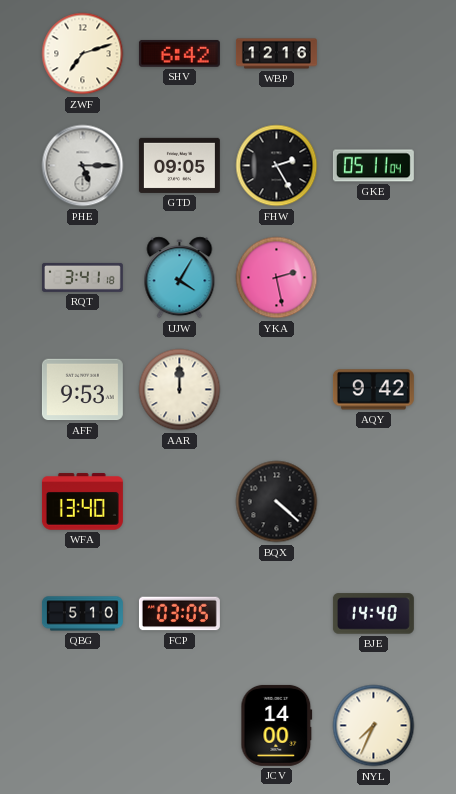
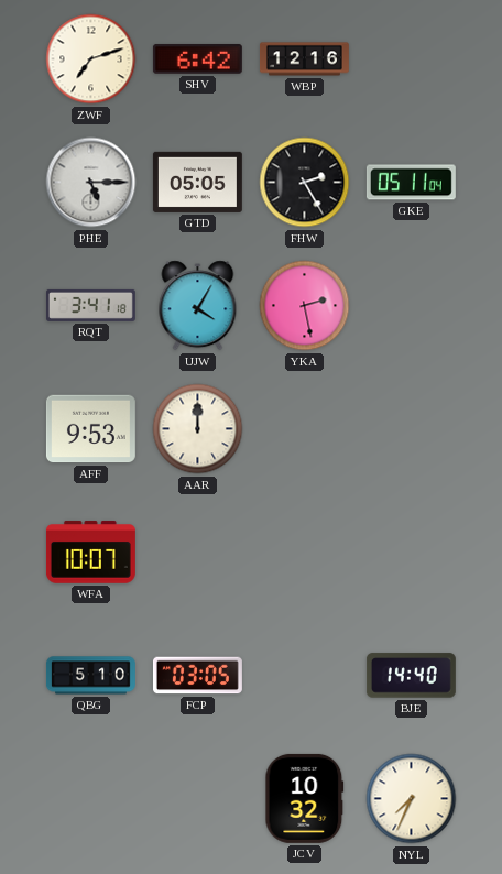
GTD: 09:05 -> 05:05 (197, 182)
AQY: 9:42 -> none (373, 390)
WFA: 13:40 -> 10:07 (90, 553)
BQX: 4:22 -> none (277, 502)
JCV: 14:00 -> 10:32 (305, 798)
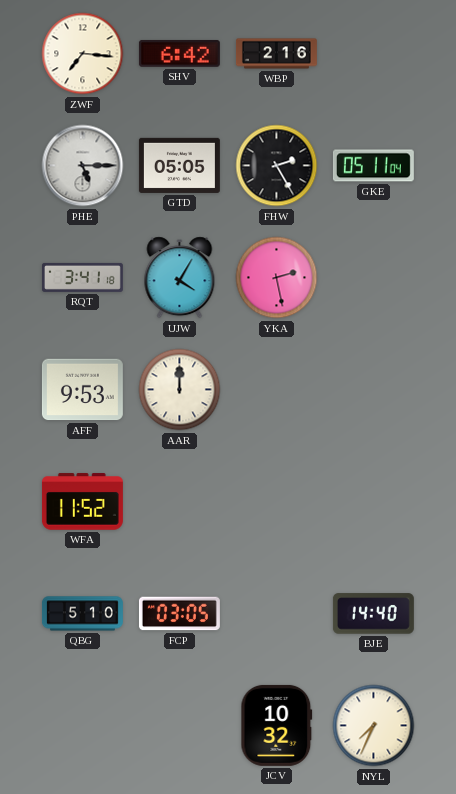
ZWF: 7:12 -> 7:16 (83, 54)
WBP: 12:16 -> 2:16 (276, 54)
WFA: 10:07 -> 11:52 (82, 502)
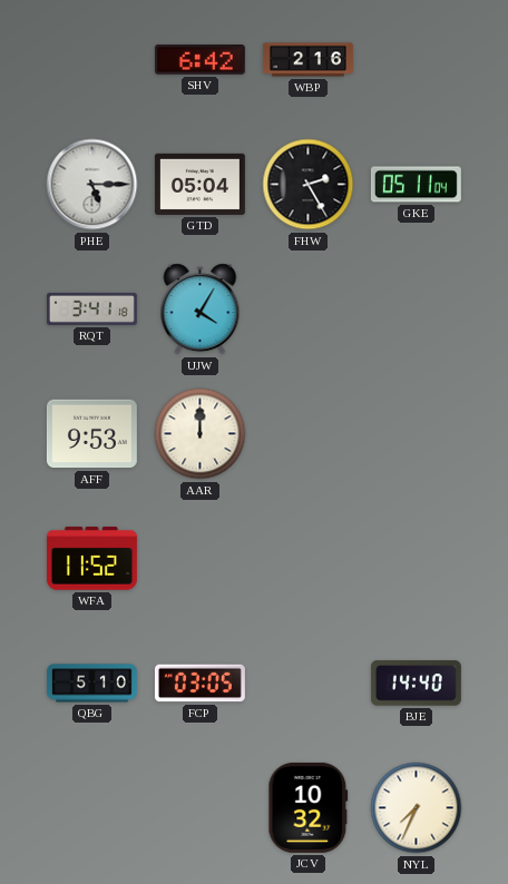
ZWF: 7:16 -> none (83, 54)
GTD: 05:05 -> 05:04 (199, 184)
YKA: 2:28 -> none (277, 278)
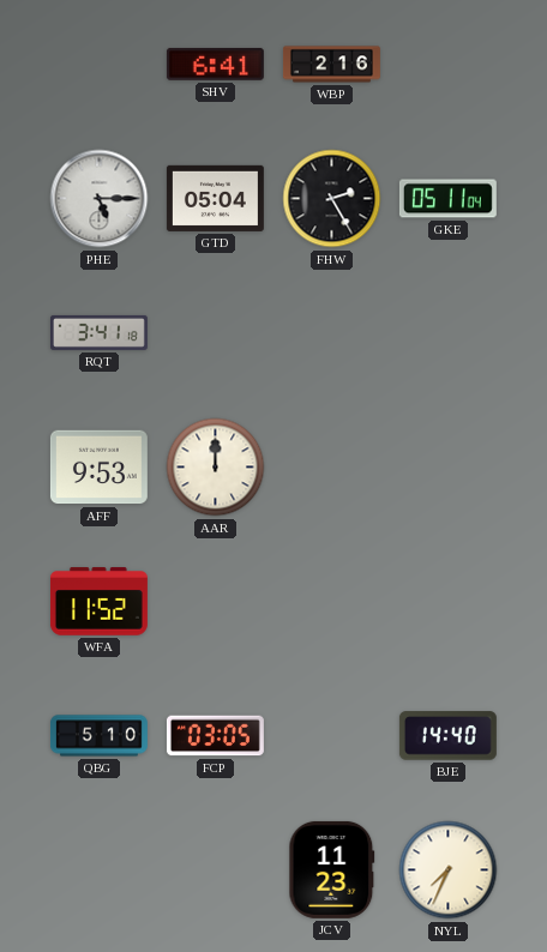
SHV: 6:42 -> 6:41 (215, 65)
UJW: 4:05 -> none (201, 310)
JCV: 10:32 -> 11:23 (332, 869)
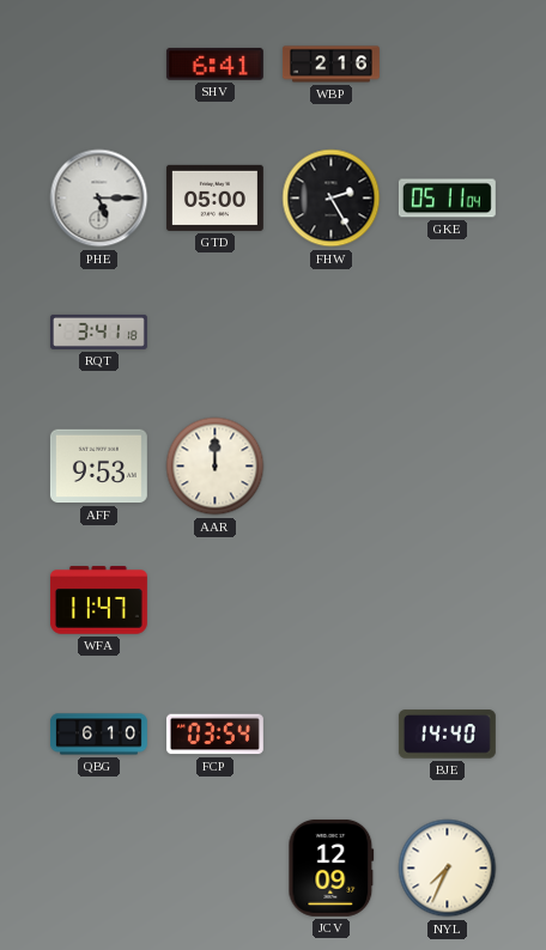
GTD: 05:04 -> 05:00 (214, 197)
WFA: 11:52 -> 11:47 (98, 601)
QBG: 5:10 -> 6:10 (98, 735)
FCP: 03:05 -> 03:54 (214, 735)
JCV: 11:23 -> 12:09 (332, 867)
